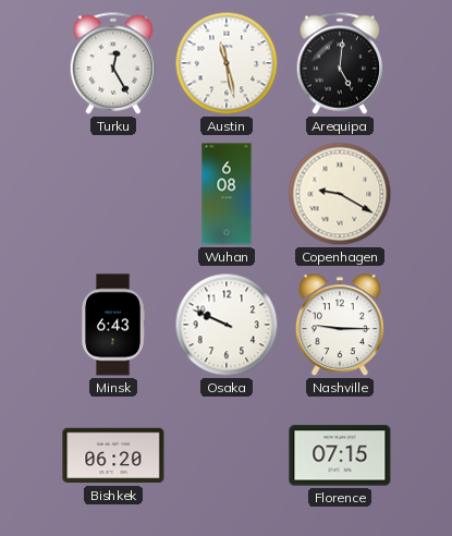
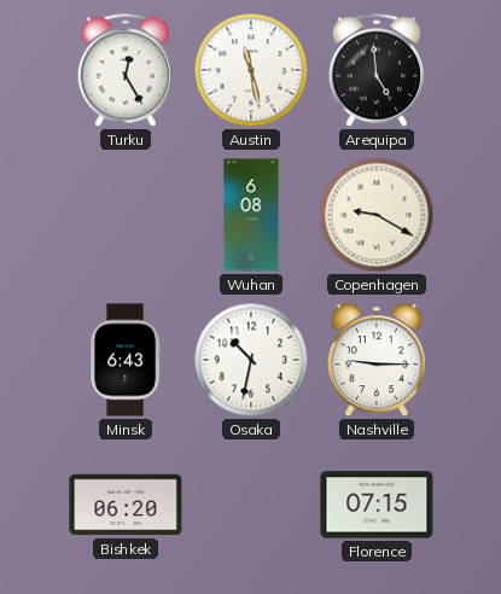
Arequipa: 5:01 -> 4:59 (377, 70)
Osaka: 9:49 -> 10:32 (251, 360)
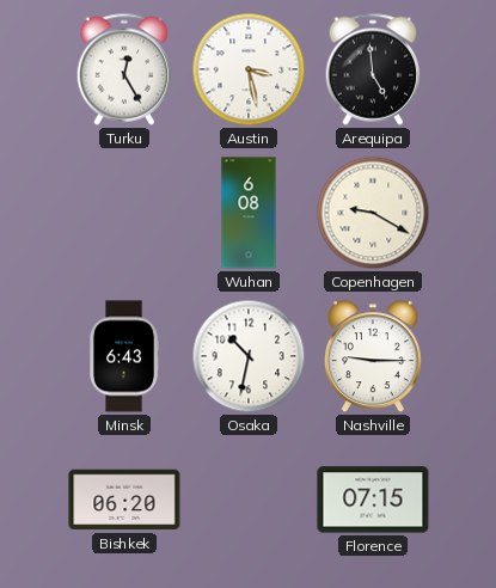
Austin: 11:28 -> 3:28 (249, 69)
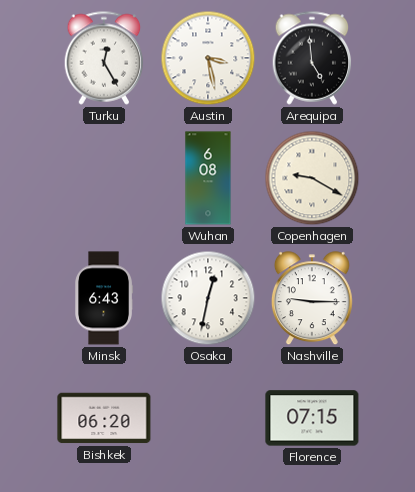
Osaka: 10:32 -> 12:32 (208, 298)
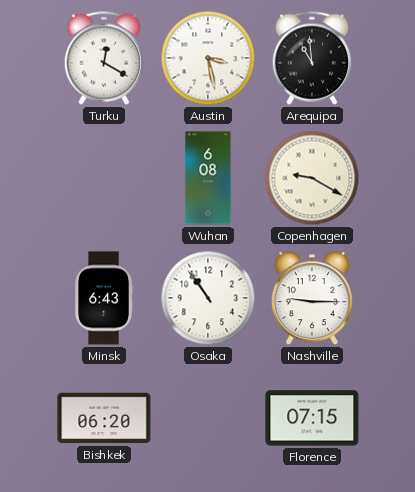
Turku: 12:25 -> 12:20 (104, 58)
Arequipa: 4:59 -> 10:59 (312, 58)
Osaka: 12:32 -> 10:54 (208, 298)
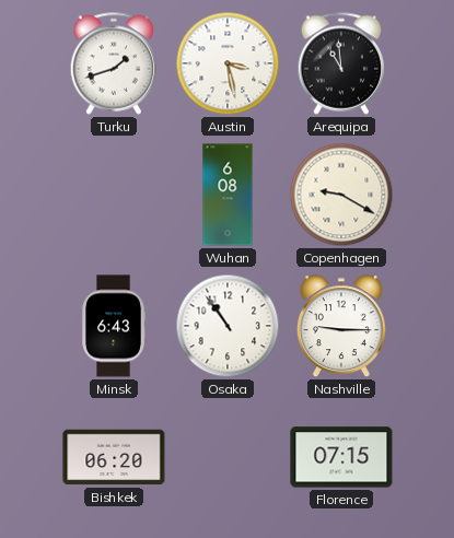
Turku: 12:20 -> 1:42 (114, 63)
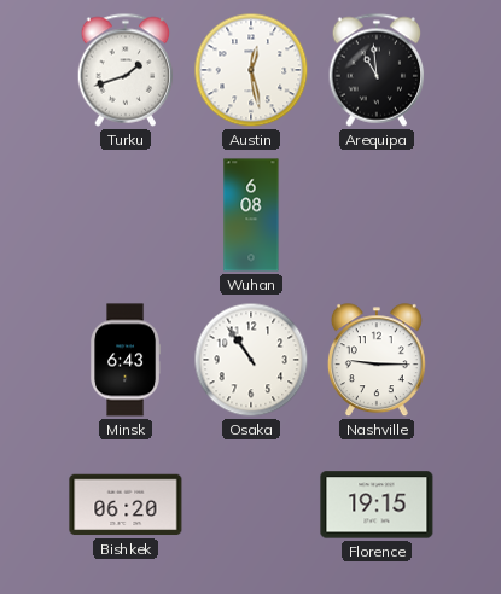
Austin: 3:28 -> 12:28 (251, 70)
Copenhagen: 9:20 -> none (341, 195)
Florence: 07:15 -> 19:15 (377, 505)
